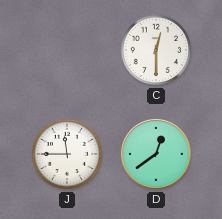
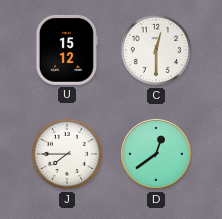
U: none -> 15:12 (67, 50)
J: 11:45 -> 7:45 (67, 154)
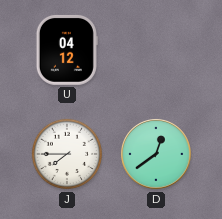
U: 15:12 -> 04:12 (67, 50)
C: 12:30 -> none (156, 50)
